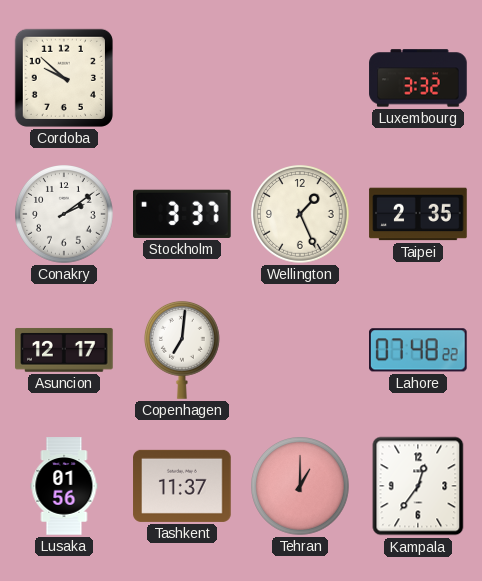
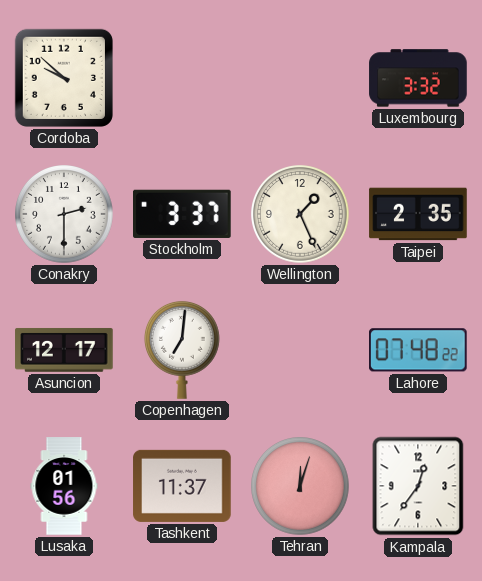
Conakry: 2:09 -> 2:30 (65, 215)
Tehran: 1:00 -> 12:03 (301, 487)
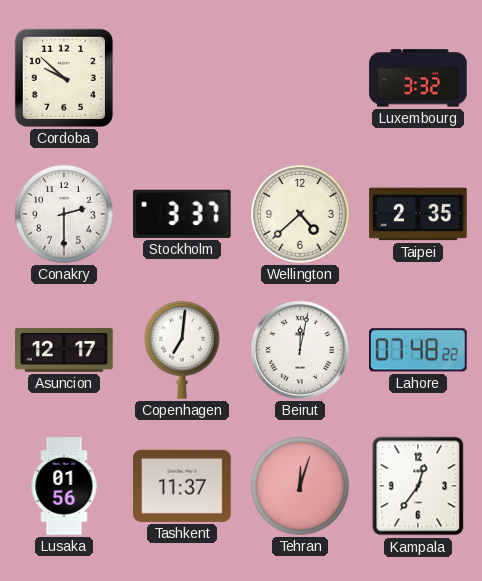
Wellington: 1:26 -> 4:38 (301, 215)
Beirut: none -> 12:02 (300, 350)
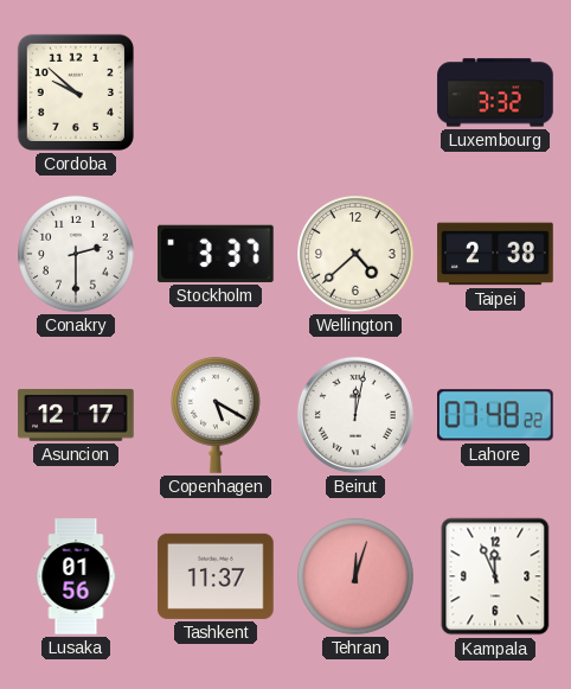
Taipei: 2:35 -> 2:38 (495, 254)
Copenhagen: 7:01 -> 5:20 (216, 415)
Kampala: 12:36 -> 11:56 (495, 576)
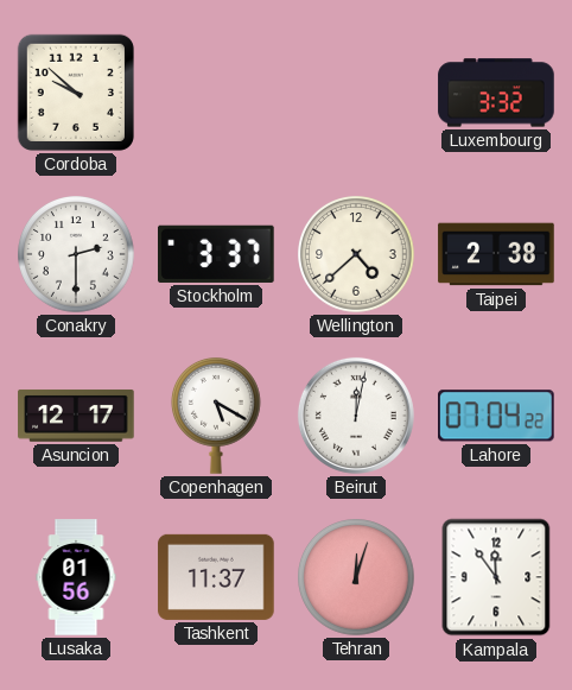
Lahore: 07:48 -> 07:04 (497, 416)
Kampala: 11:56 -> 11:54 (496, 577)
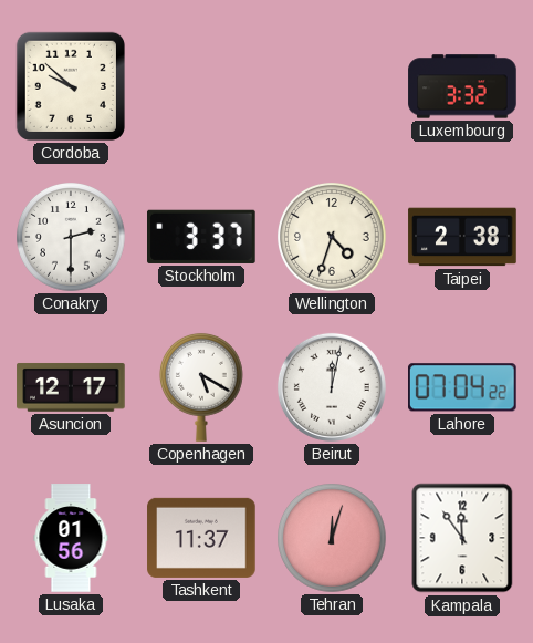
Wellington: 4:38 -> 4:33 (333, 238)
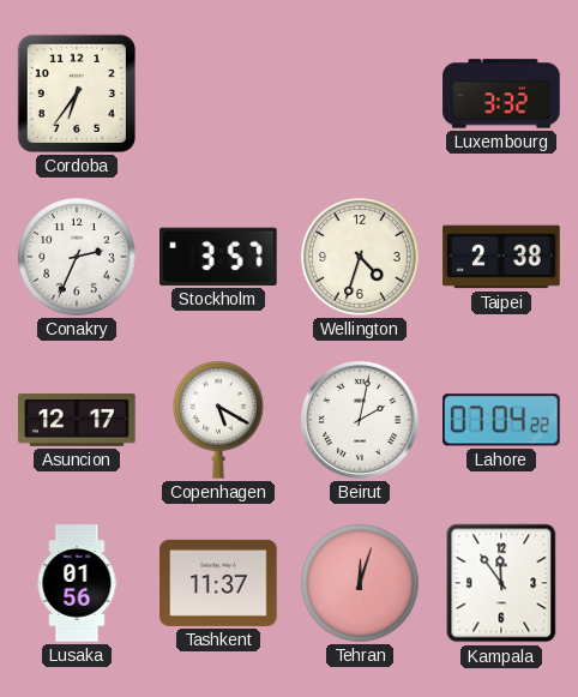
Cordoba: 9:52 -> 6:36 (77, 94)
Conakry: 2:30 -> 2:34 (78, 258)
Stockholm: 3:37 -> 3:57 (219, 257)
Beirut: 12:02 -> 2:02 (360, 420)
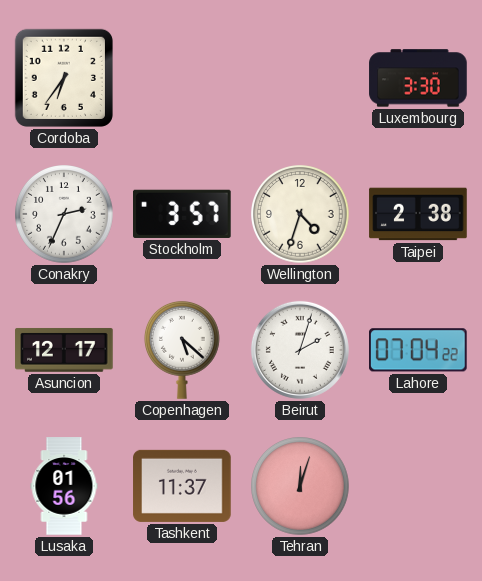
Luxembourg: 3:32 -> 3:30 (418, 78)
Copenhagen: 5:20 -> 5:22 (182, 350)
Beirut: 2:02 -> 2:03 (300, 350)
Kampala: 11:54 -> none (501, 583)
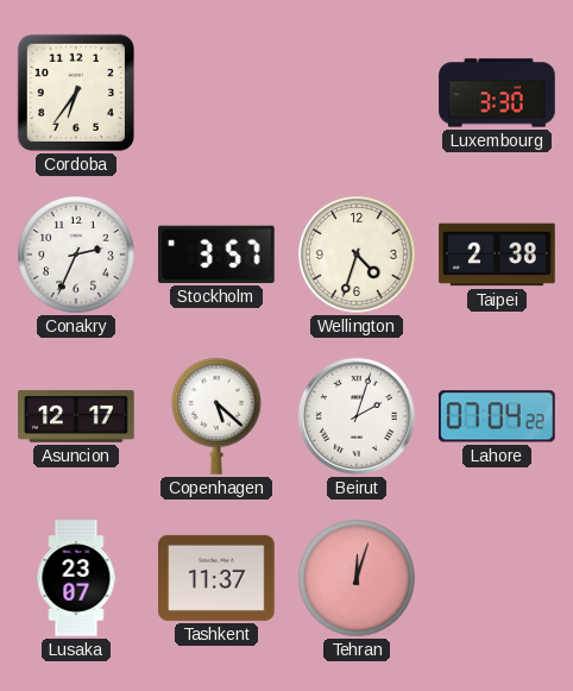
Lusaka: 01:56 -> 23:07 (76, 578)
